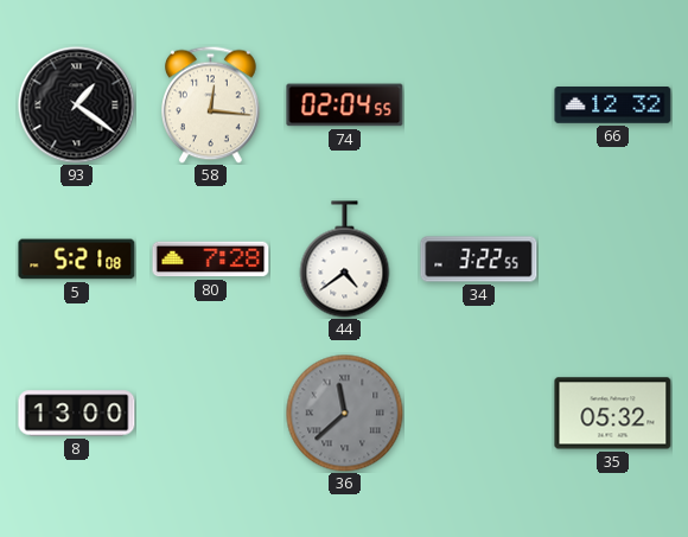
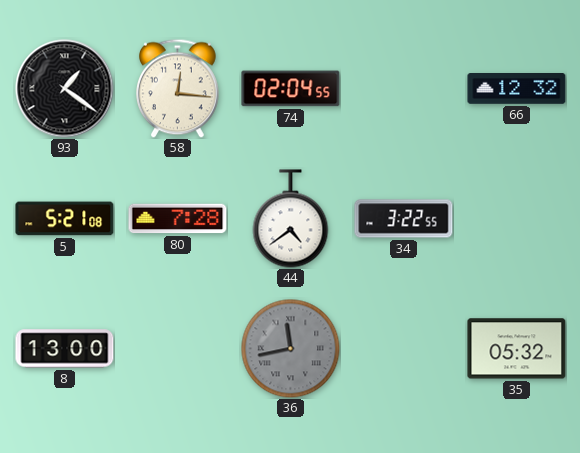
36: 11:38 -> 11:43 (291, 349)
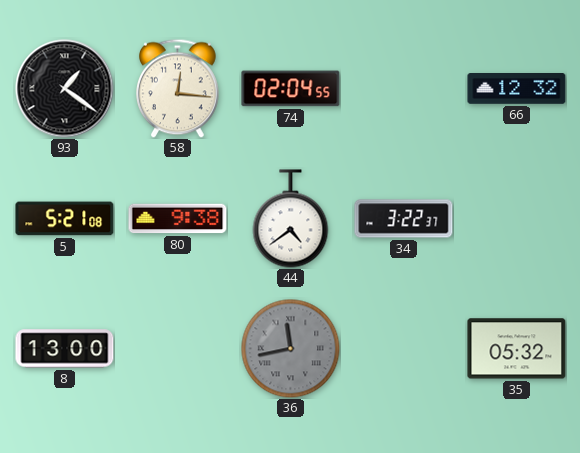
80: 7:28 -> 9:38 (178, 219)
34: 3:22:55 -> 3:22:37 (404, 219)
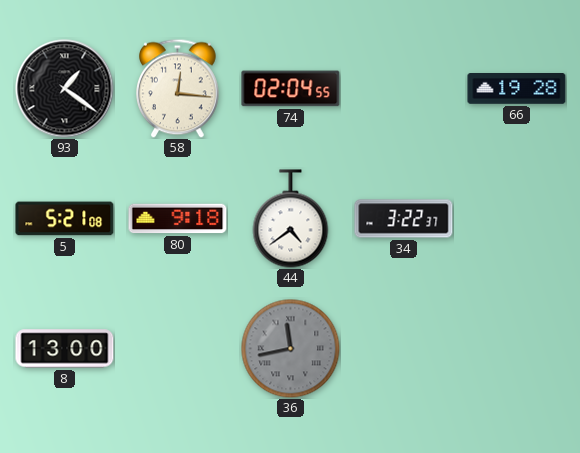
66: 12:32 -> 19:28 (517, 89)
80: 9:38 -> 9:18 (178, 219)
35: 05:32 -> none (517, 349)
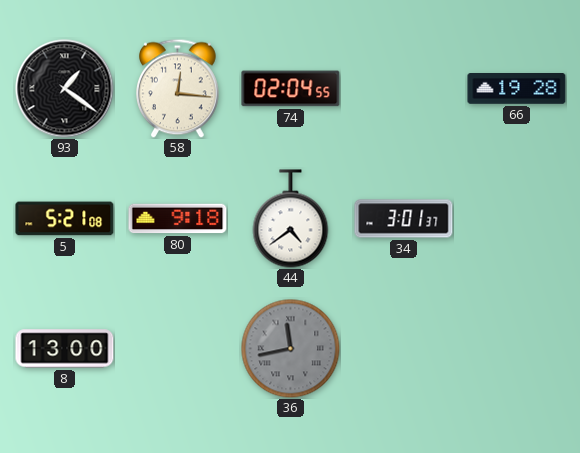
34: 3:22 -> 3:01 (404, 219)
